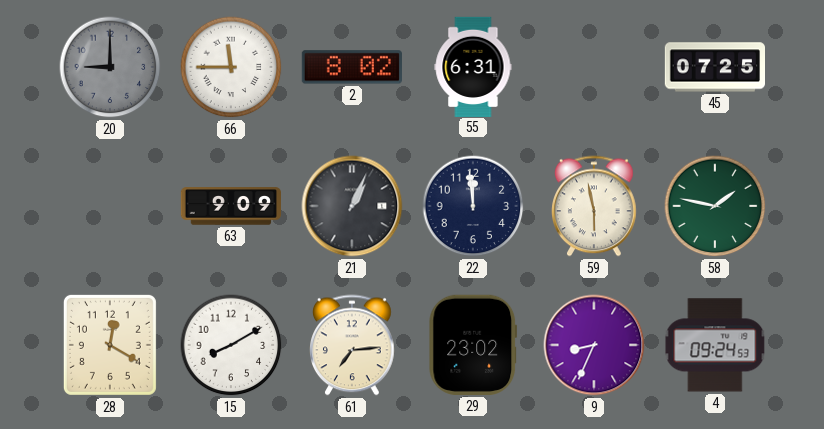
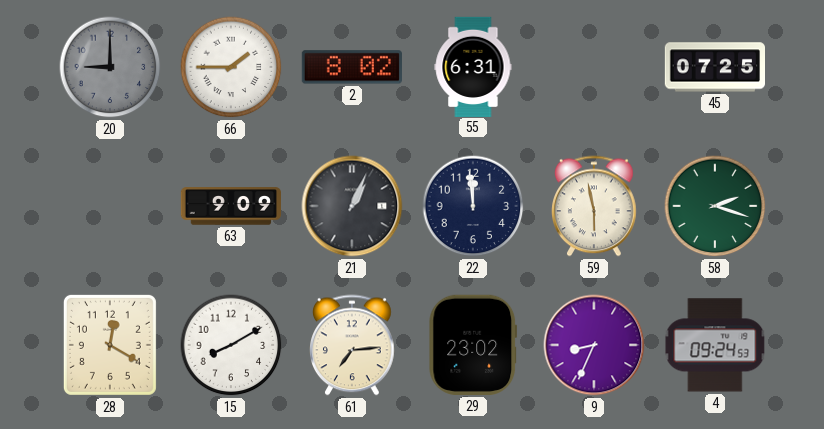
66: 11:45 -> 1:45 (231, 67)
58: 1:47 -> 2:18 (715, 206)
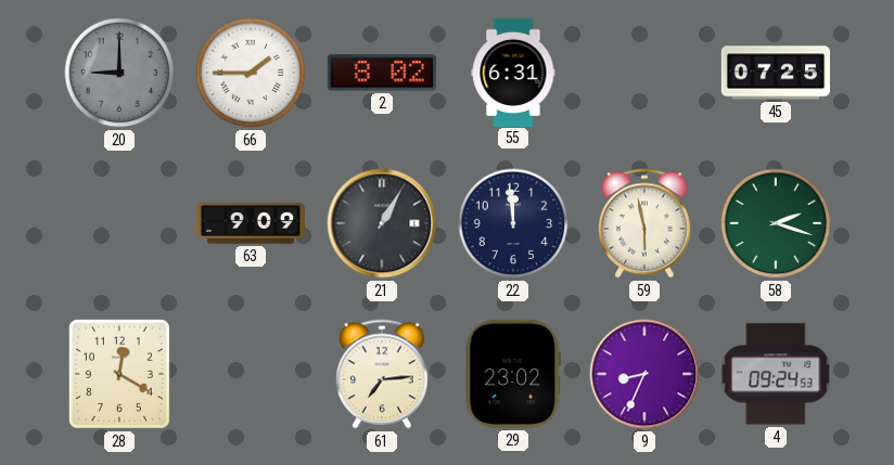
21: 1:04 -> 1:05 (382, 223)
15: 8:10 -> none (231, 345)
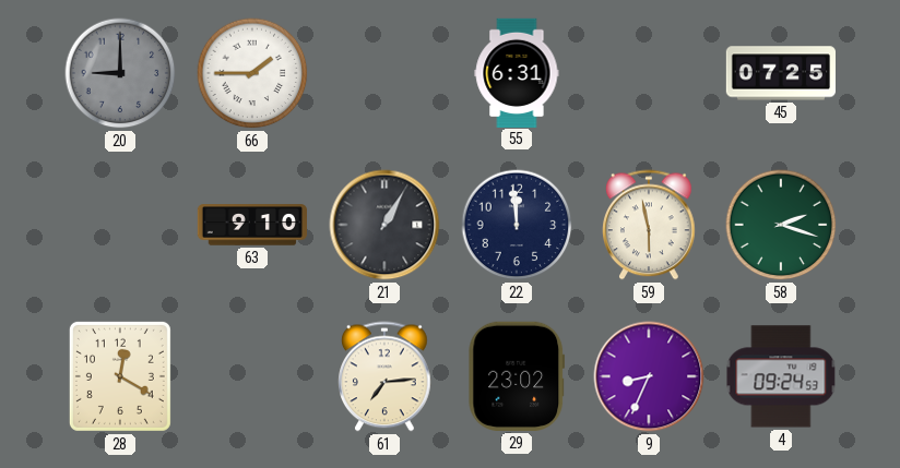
2: 8:02 -> none (382, 73)
63: 9:09 -> 9:10 (251, 225)
